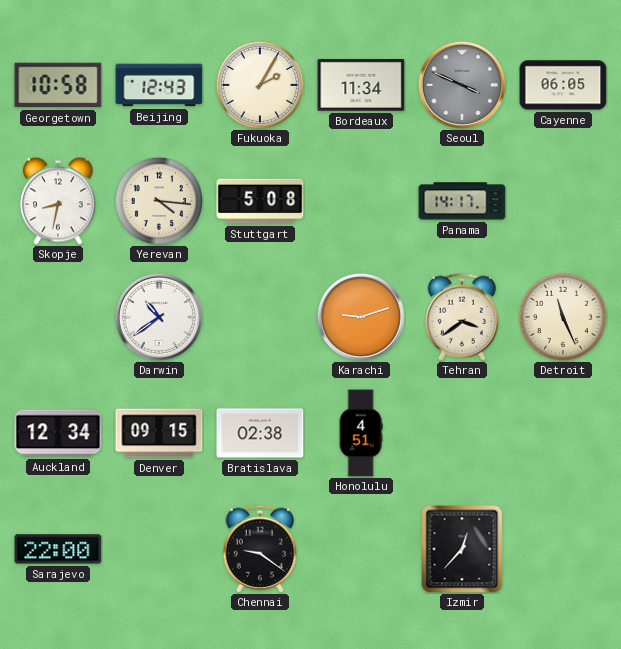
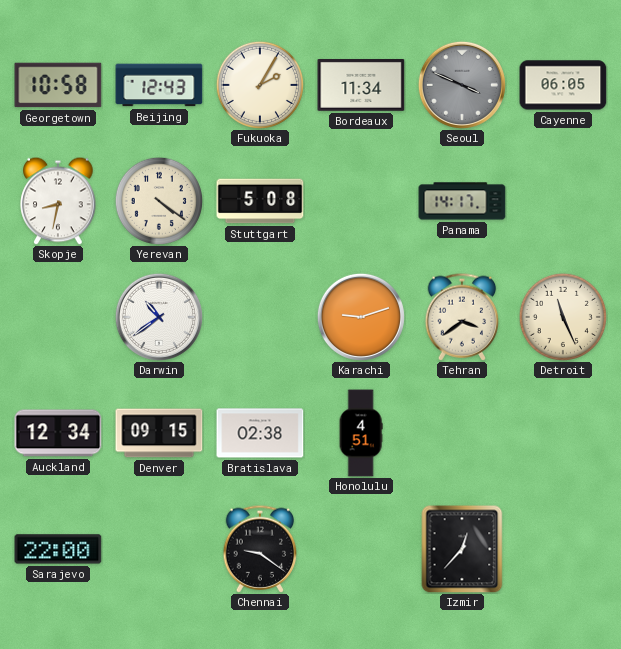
Yerevan: 4:16 -> 4:21 (159, 201)
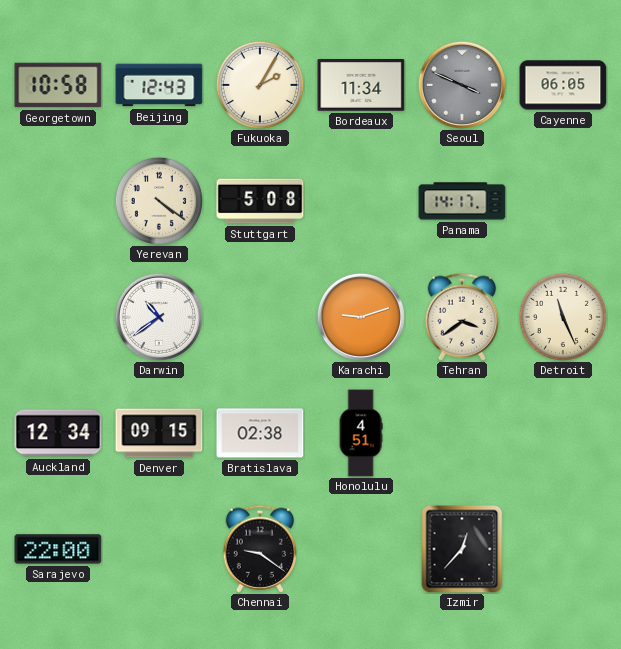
Skopje: 8:32 -> none (58, 201)
